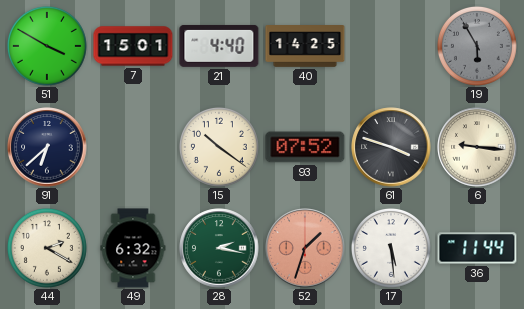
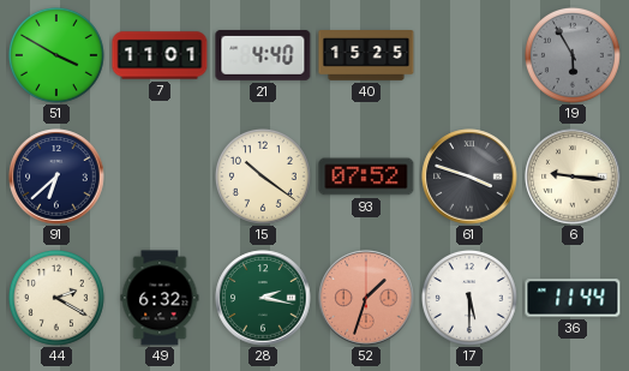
7: 15:01 -> 11:01 (160, 55)
40: 14:25 -> 15:25 (366, 55)
17: 5:29 -> 5:30 (469, 298)
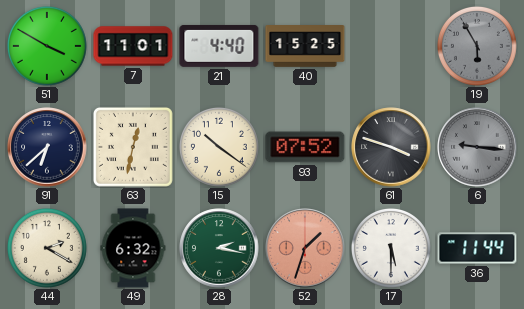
63: none -> 12:32 (133, 147)
6 dial: cream -> grey (477, 147)
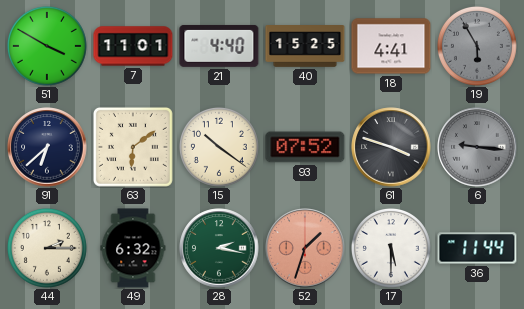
18: none -> 4:41 (391, 46)
63: 12:32 -> 6:09 (133, 147)
44: 2:20 -> 2:15 (47, 248)
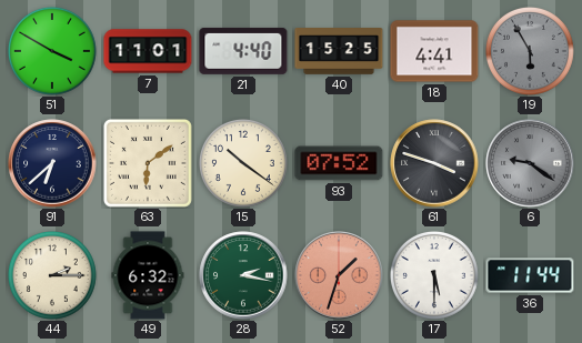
6: 9:16 -> 9:21 (530, 163)
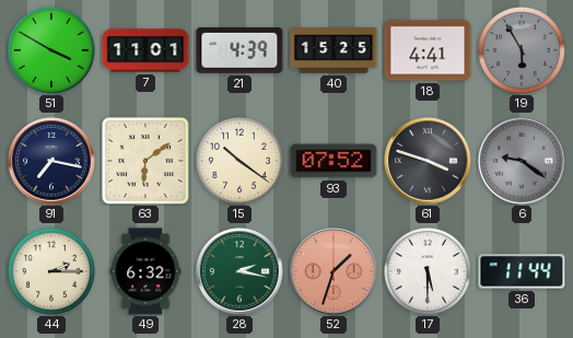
21: 4:40 -> 4:39 (239, 50)
91: 6:38 -> 7:17 (51, 161)
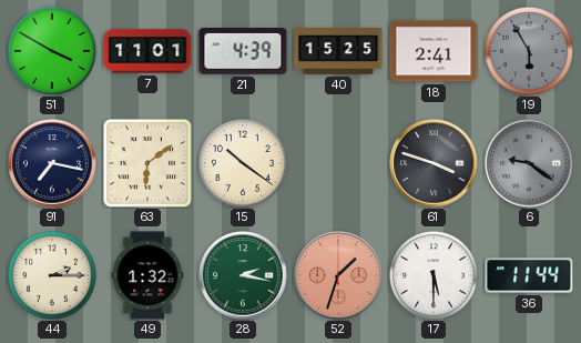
18: 4:41 -> 2:41 (434, 51)
93: 07:52 -> none (334, 161)
49: 6:32 -> 1:32 (147, 275)
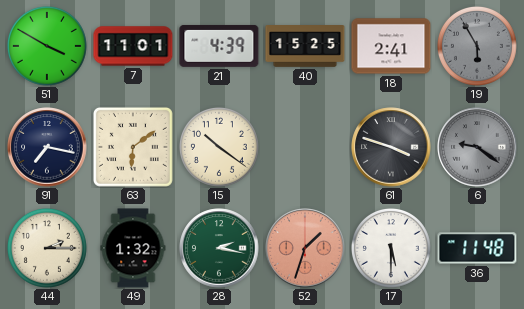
36: 11:44 -> 11:48 (477, 248)
